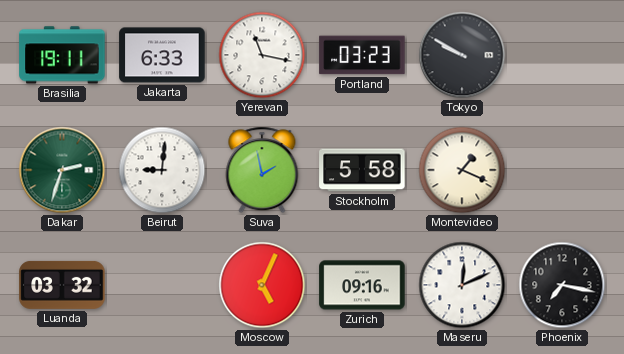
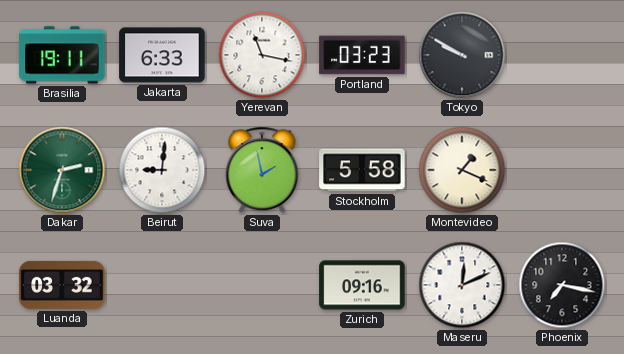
Moscow: 5:04 -> none (262, 285)
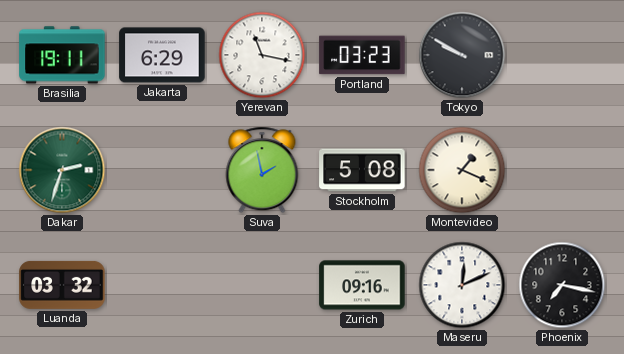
Jakarta: 6:33 -> 6:29 (162, 55)
Beirut: 9:01 -> none (162, 170)
Stockholm: 5:58 -> 5:08 (362, 170)
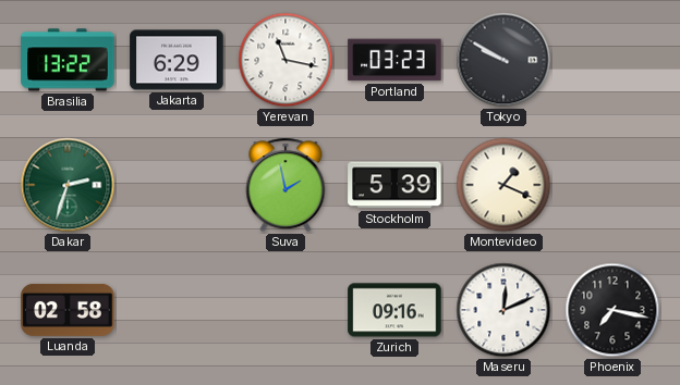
Brasilia: 19:11 -> 13:22 (68, 60)
Stockholm: 5:08 -> 5:39 (394, 185)
Luanda: 03:32 -> 02:58 (68, 310)
